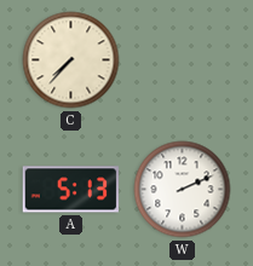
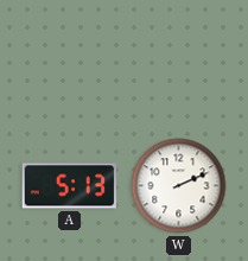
C: 7:37 -> none (71, 60)
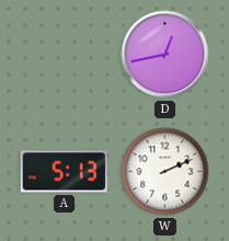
D: none -> 12:43 (165, 55)
